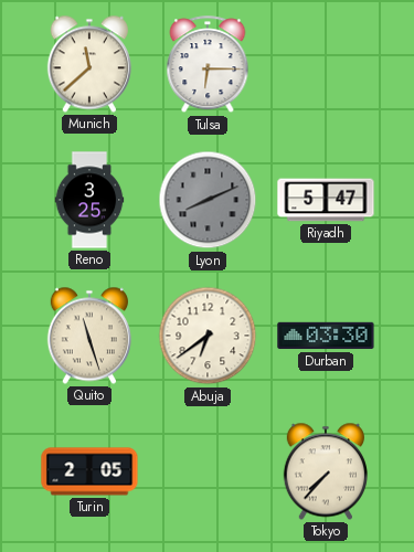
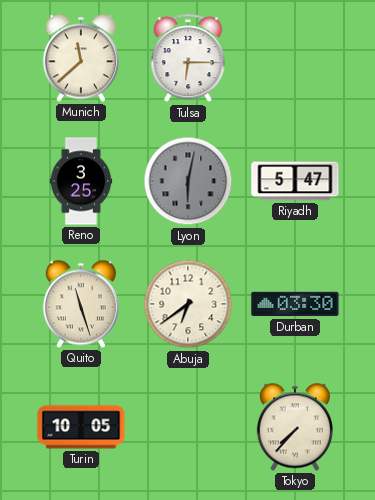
Lyon: 8:11 -> 6:02 (188, 181)
Turin: 2:05 -> 10:05 (81, 427)
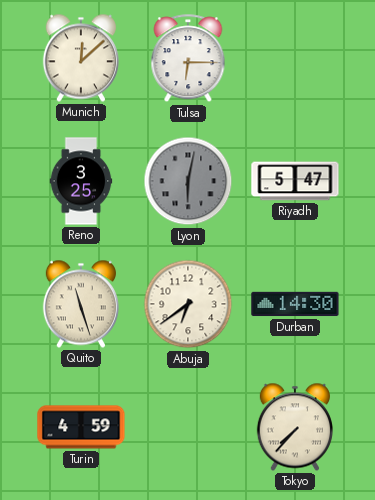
Munich: 11:38 -> 12:08 (81, 58)
Durban: 03:30 -> 14:30 (295, 304)
Turin: 10:05 -> 4:59 (81, 427)
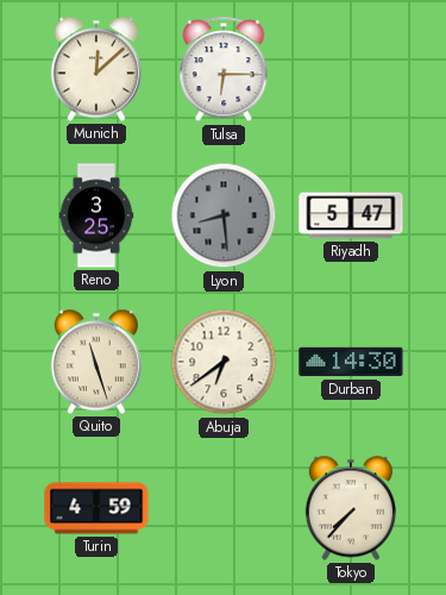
Lyon: 6:02 -> 8:29 (224, 215)
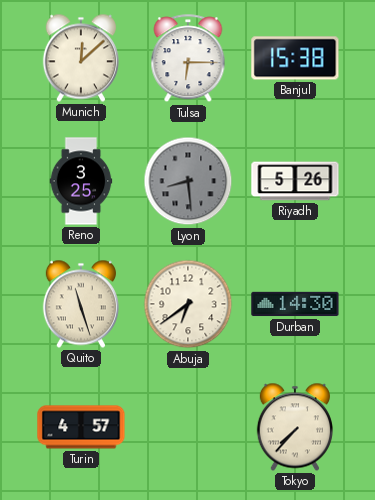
Banjul: none -> 15:38 (295, 58)
Riyadh: 5:47 -> 5:26 (295, 181)
Turin: 4:59 -> 4:57 (81, 427)
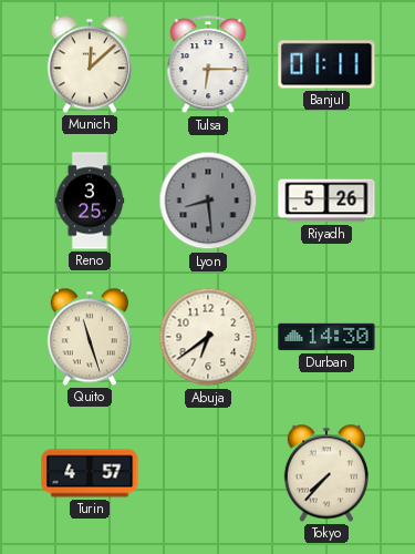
Banjul: 15:38 -> 01:11 (326, 64)
